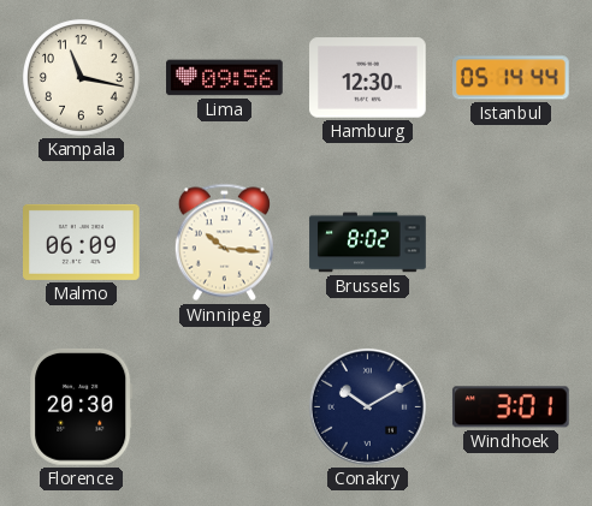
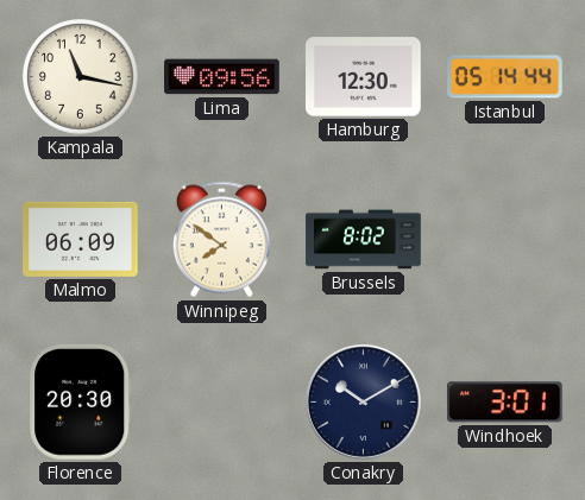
Winnipeg: 10:16 -> 7:51 (221, 240)
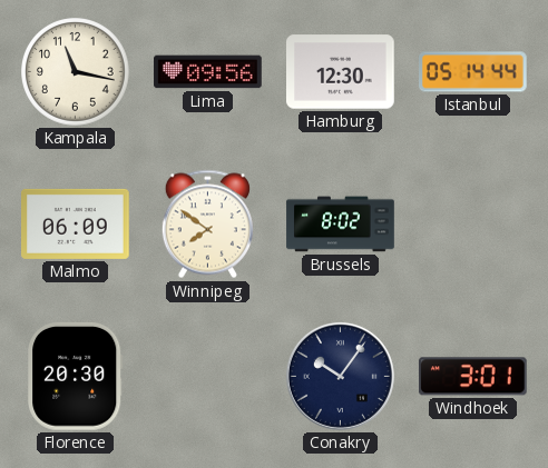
Conakry: 10:10 -> 10:06 (340, 376)
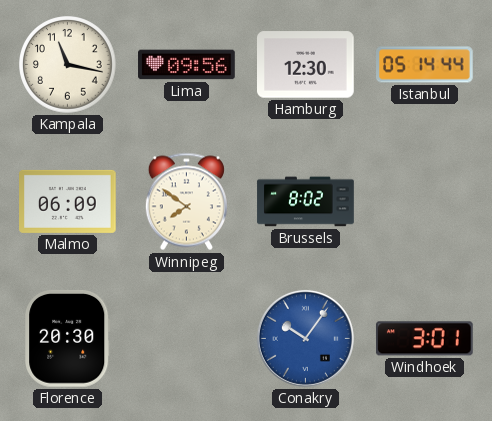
Conakry dial: navy -> blue (305, 338)
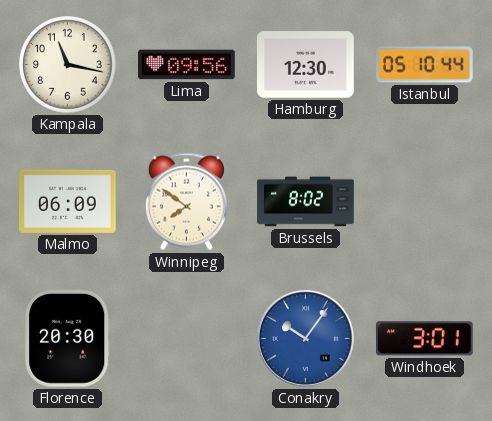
Istanbul: 05:14 -> 05:10 (425, 65)
